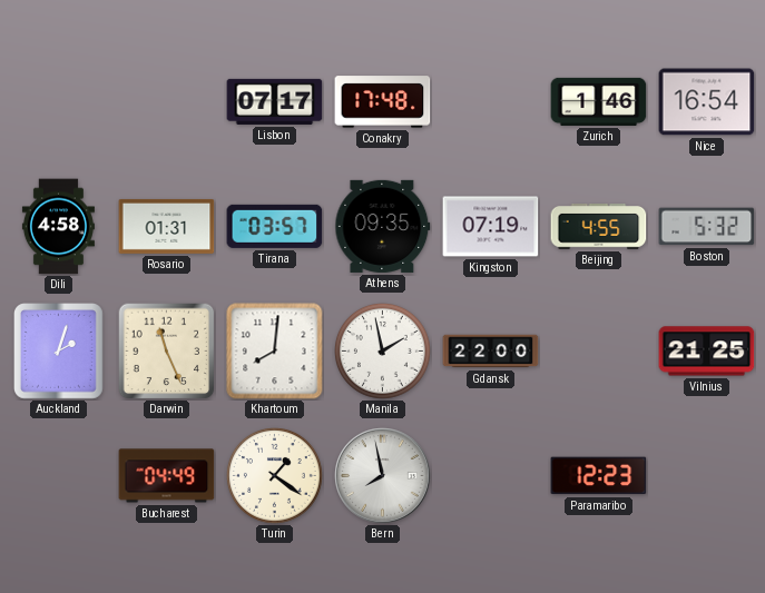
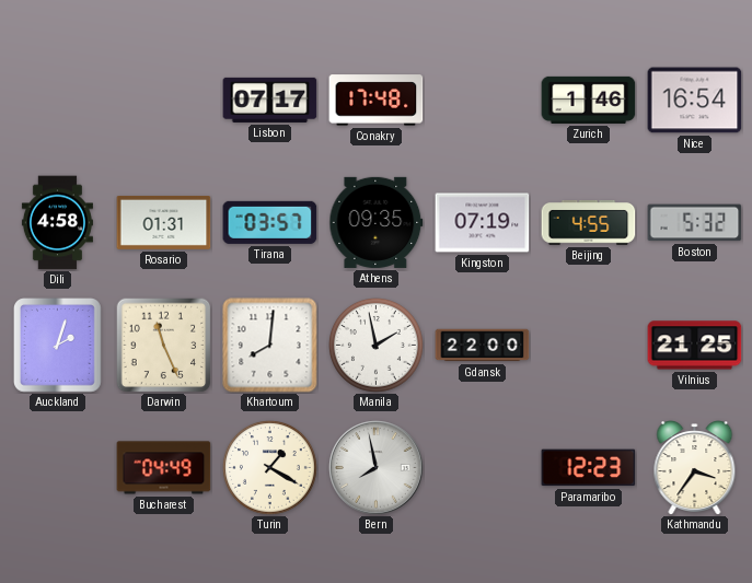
Turin: 1:21 -> 1:20 (270, 468)
Kathmandu: none -> 3:36 (695, 468)
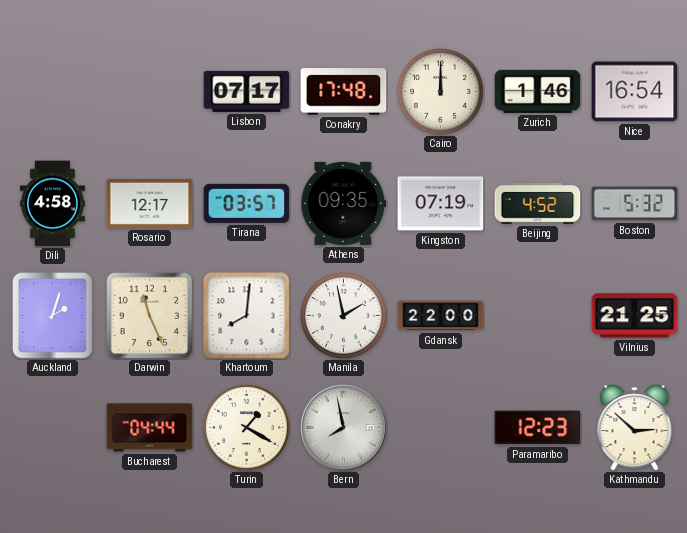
Cairo: none -> 12:00 (441, 92)
Rosario: 01:31 -> 12:17 (150, 203)
Beijing: 4:55 -> 4:52 (538, 204)
Bucharest: 04:49 -> 04:44 (150, 428)
Kathmandu: 3:36 -> 2:52 (635, 428)
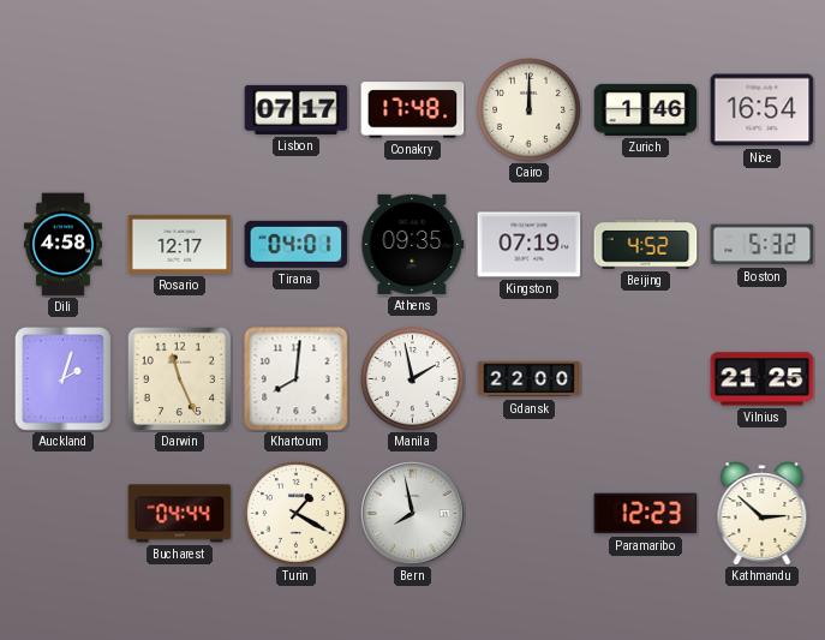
Tirana: 03:57 -> 04:01 (297, 244)
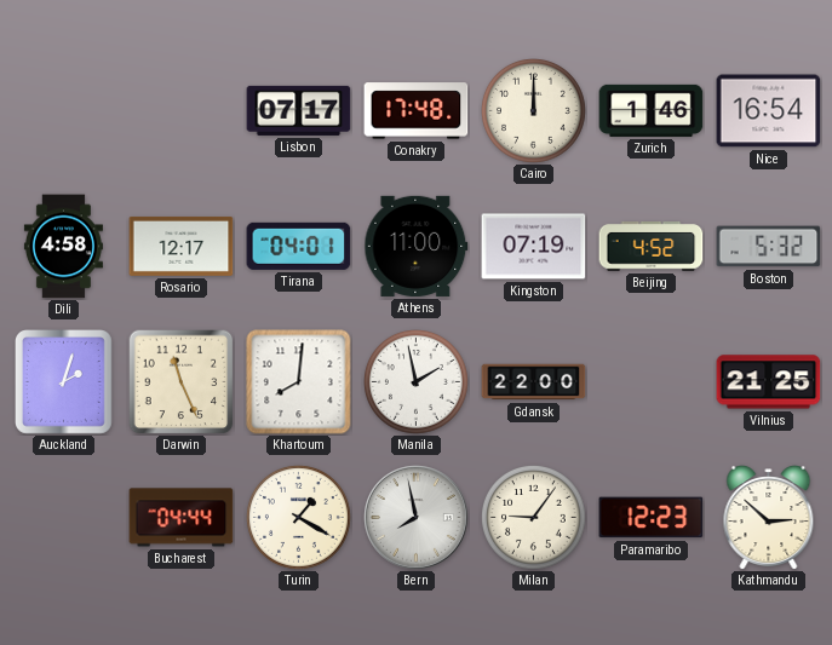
Athens: 09:35 -> 11:00 (417, 246)
Milan: none -> 9:06 (534, 518)
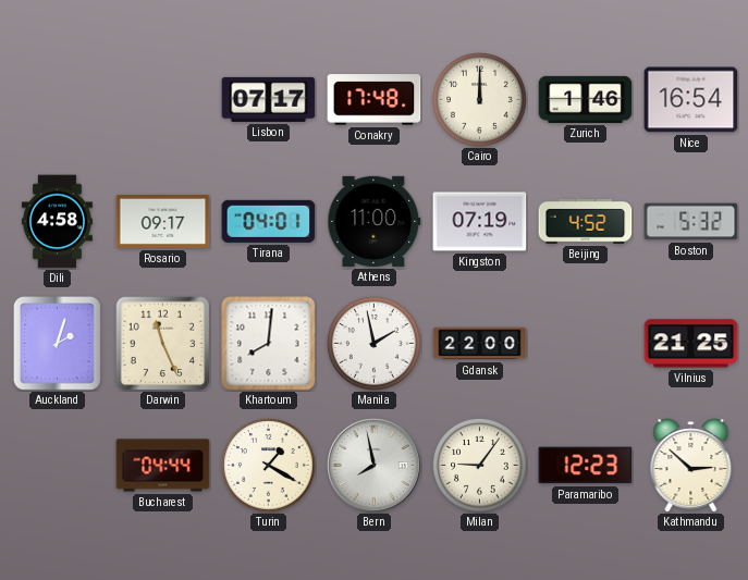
Rosario: 12:17 -> 09:17 (163, 221)
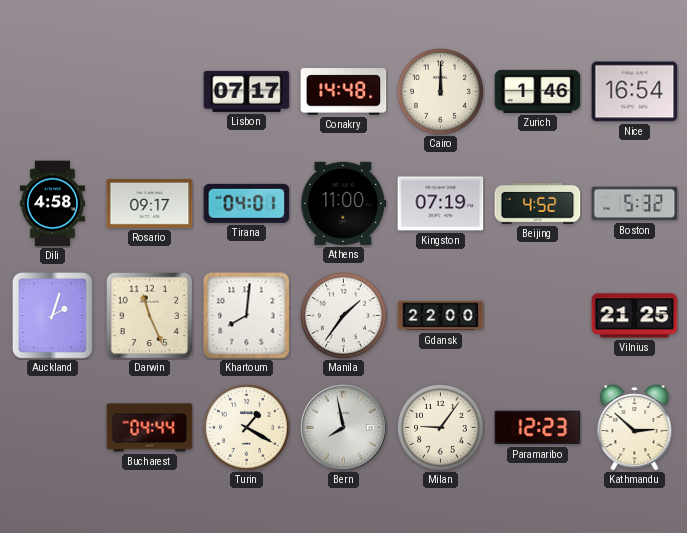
Conakry: 17:48 -> 14:48 (344, 92)
Manila: 1:58 -> 1:36 (344, 316)
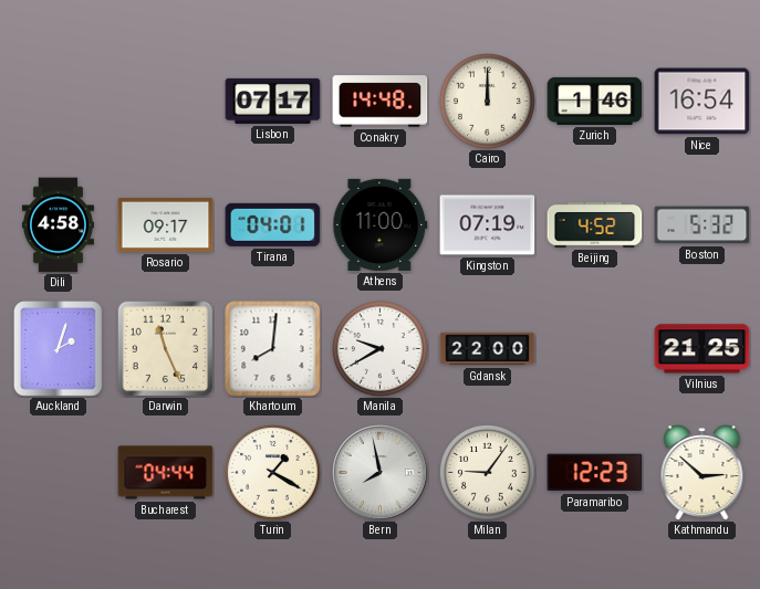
Manila: 1:36 -> 9:40 (381, 349)
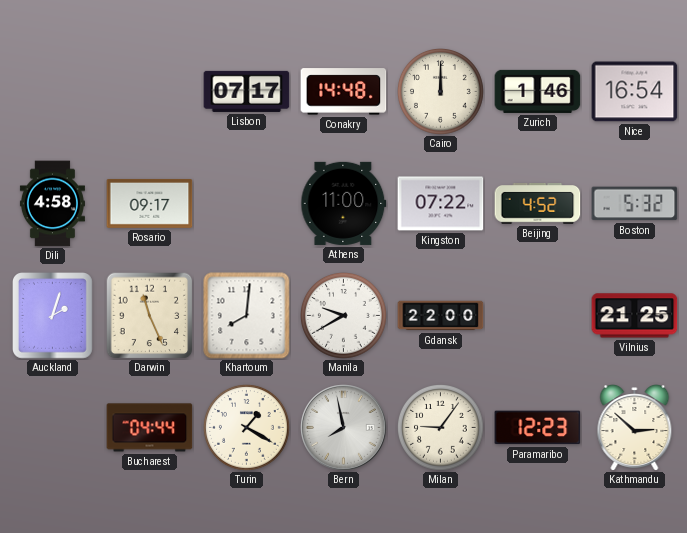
Tirana: 04:01 -> none (273, 224)
Kingston: 07:19 -> 07:22 (441, 204)
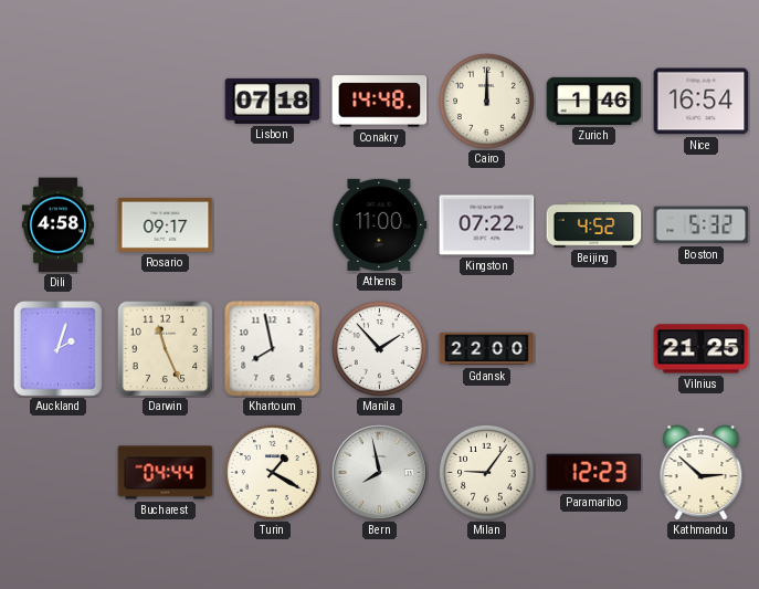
Lisbon: 07:17 -> 07:18 (273, 101)
Khartoum: 8:01 -> 7:58 (273, 349)
Manila: 9:40 -> 1:53 (380, 349)
